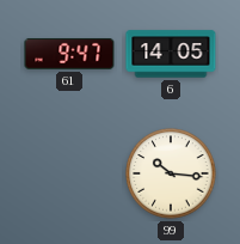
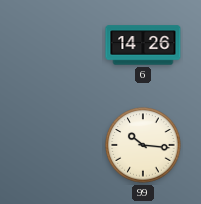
61: 9:47 -> none (69, 54)
6: 14:05 -> 14:26 (143, 45)
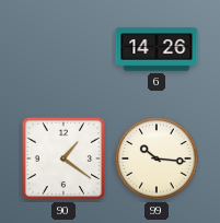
90: none -> 1:21 (63, 159)
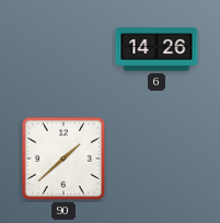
90: 1:21 -> 1:38 (63, 159)
99: 10:16 -> none (157, 159)
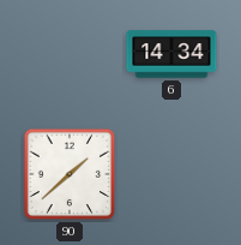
6: 14:26 -> 14:34 (171, 54)
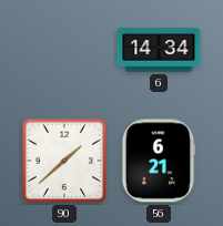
56: none -> 6:21 (159, 161)
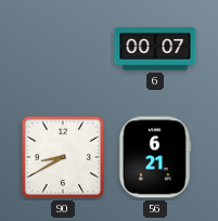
6: 14:34 -> 00:07 (155, 49)
90: 1:38 -> 8:40 (63, 157)
